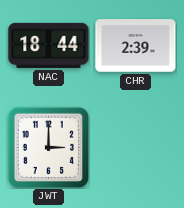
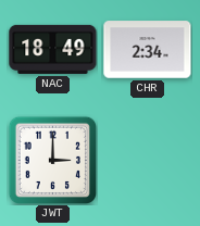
NAC: 18:44 -> 18:49 (53, 49)
CHR: 2:39 -> 2:34 (148, 50)
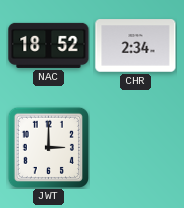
NAC: 18:49 -> 18:52 (49, 45)
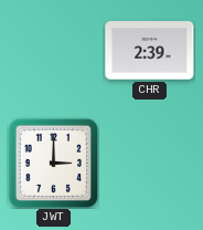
NAC: 18:52 -> none (49, 45)
CHR: 2:34 -> 2:39 (150, 51)
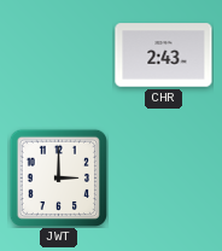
CHR: 2:39 -> 2:43 (164, 56)
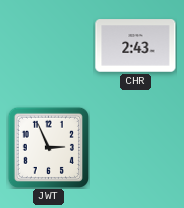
JWT: 3:00 -> 2:56 (48, 147)
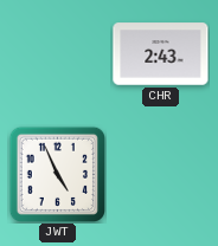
JWT: 2:56 -> 4:56 (57, 174)
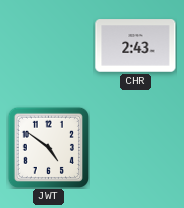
JWT: 4:56 -> 4:51 (48, 147)
